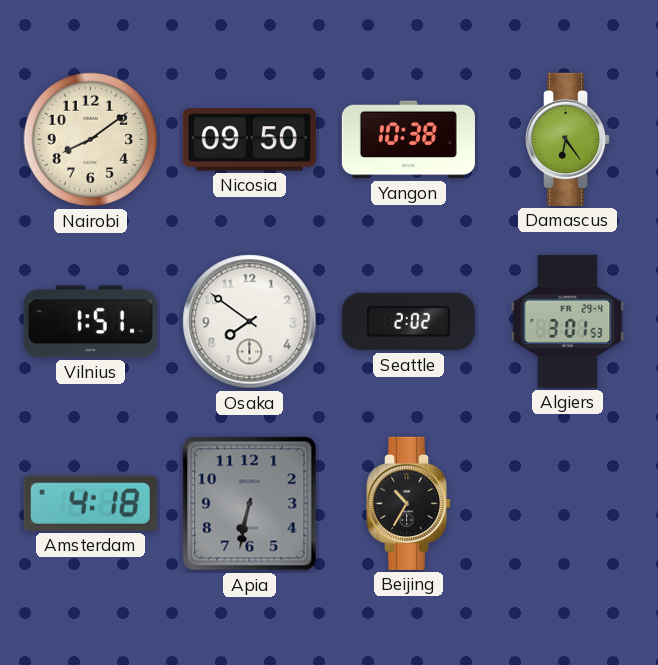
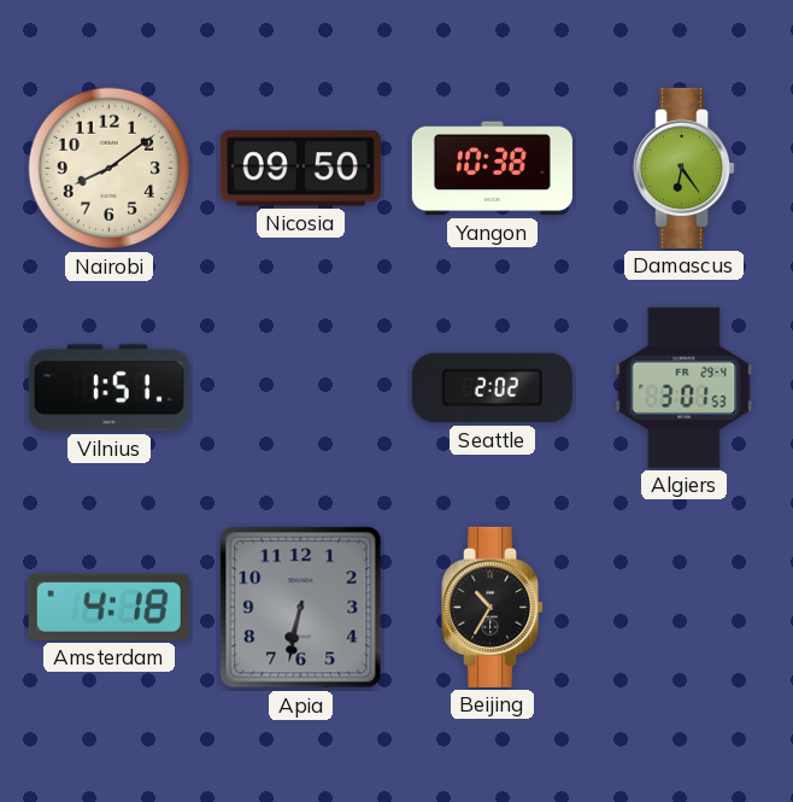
Osaka: 7:51 -> none (250, 322)
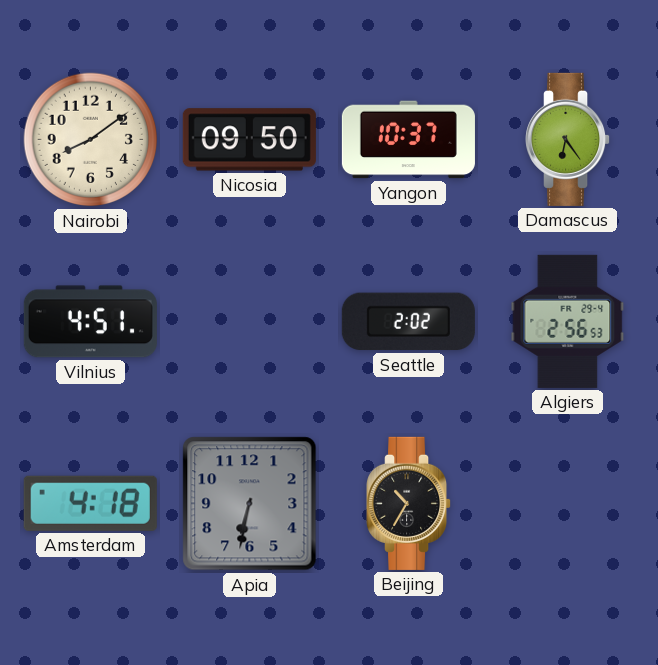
Yangon: 10:38 -> 10:37 (408, 140)
Vilnius: 1:51 -> 4:51 (90, 322)
Algiers: 3:01 -> 2:56 (568, 321)
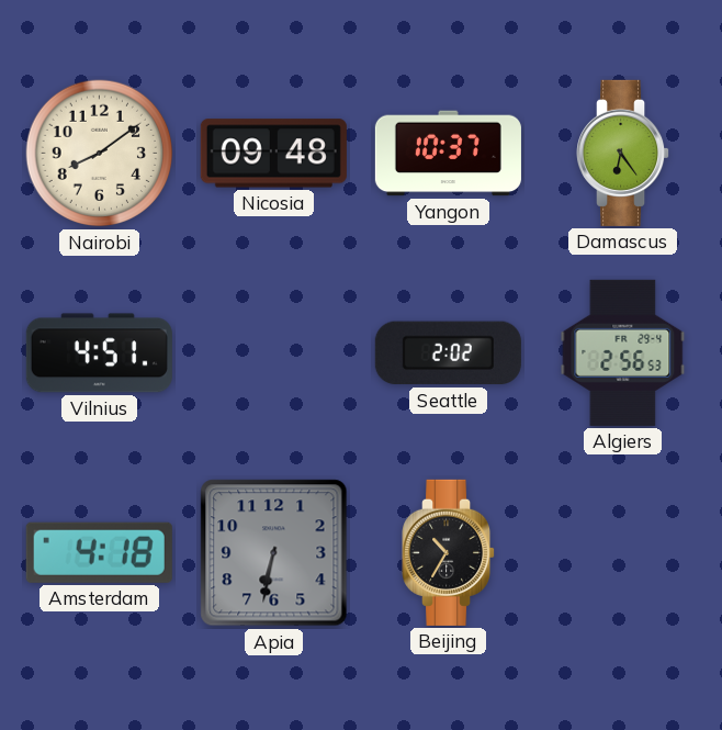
Nicosia: 09:50 -> 09:48 (273, 154)
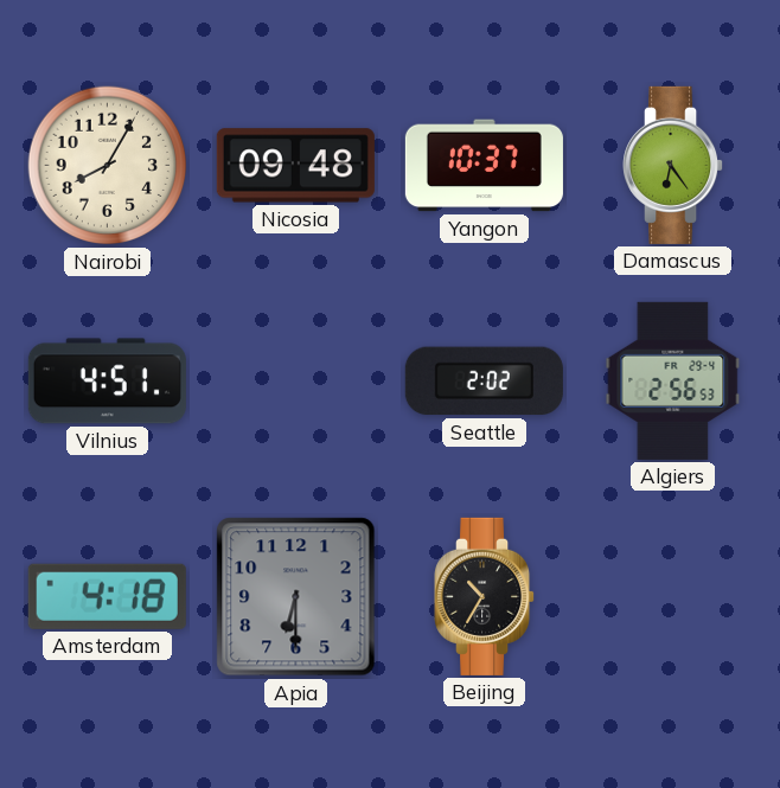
Nairobi: 8:09 -> 8:05 (108, 166)
Apia: 6:32 -> 6:30 (296, 597)
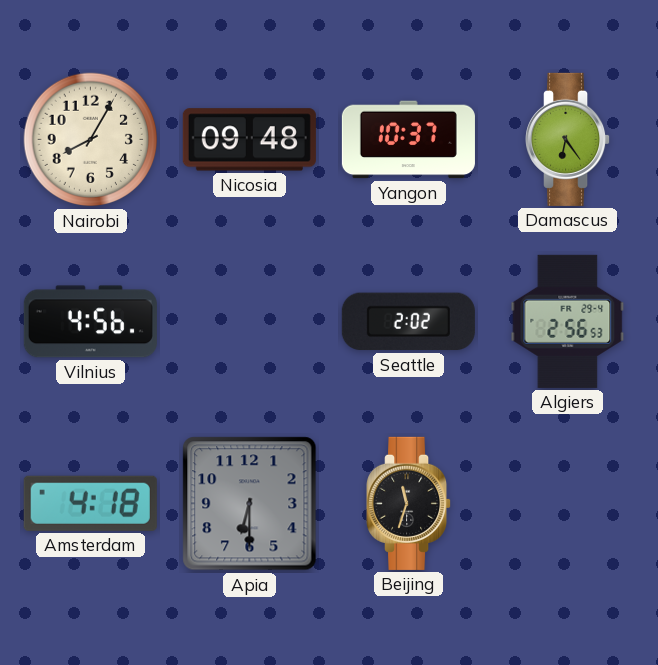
Vilnius: 4:51 -> 4:56 (90, 322)
Beijing: 10:35 -> 11:33 (409, 503)
